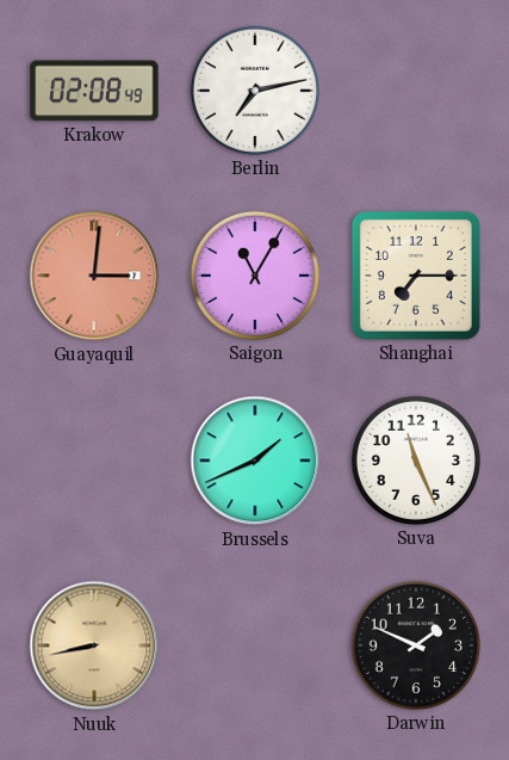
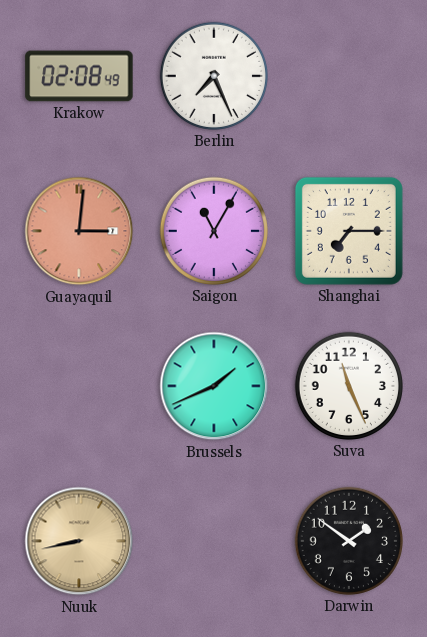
Berlin: 7:13 -> 7:26 (214, 76)
Darwin: 1:49 -> 1:51 (349, 541)
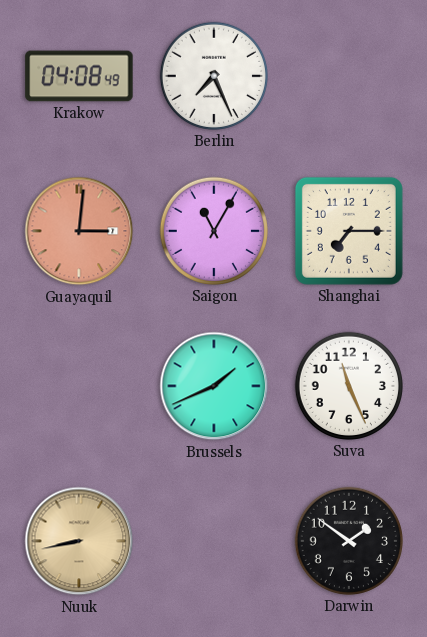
Krakow: 02:08 -> 04:08 (79, 76)
